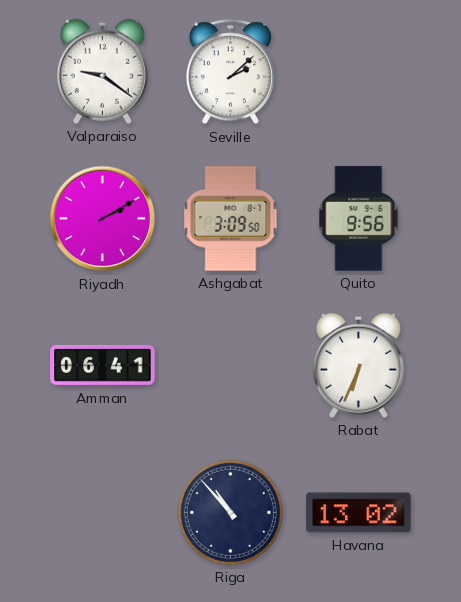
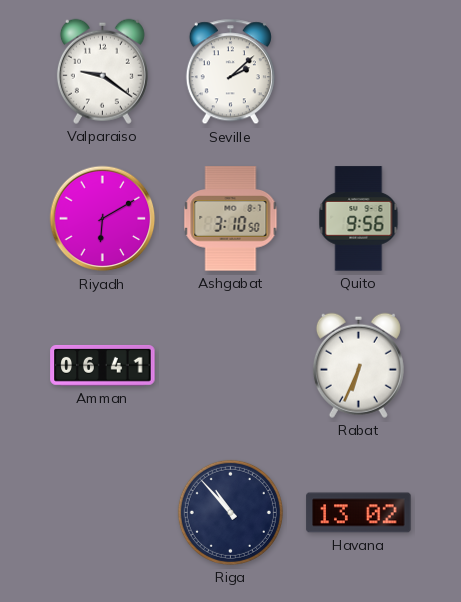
Riyadh: 2:10 -> 6:10 (103, 219)
Ashgabat: 3:09 -> 3:10 (231, 219)
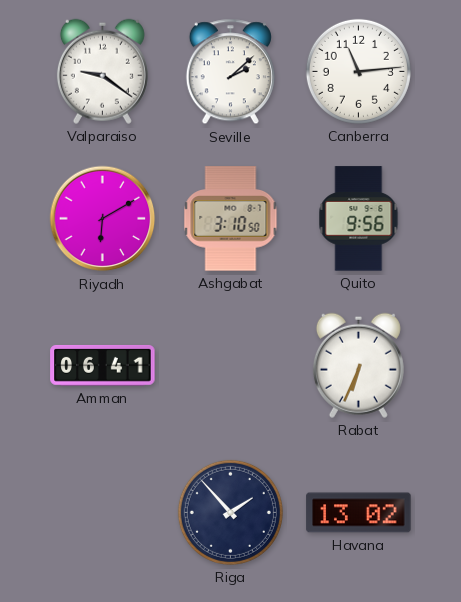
Canberra: none -> 11:14 (358, 71)
Riga: 10:53 -> 1:53 (230, 512)
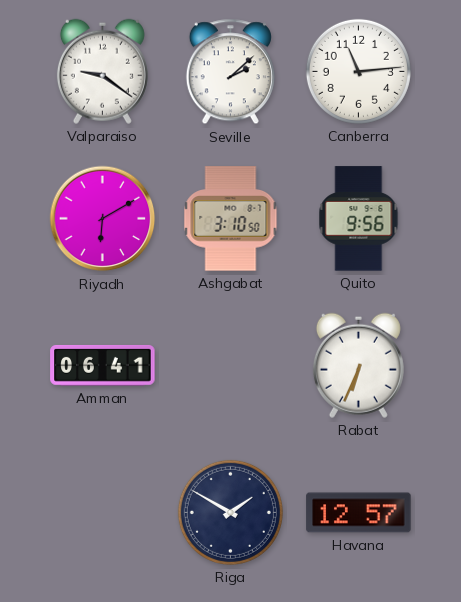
Riga: 1:53 -> 1:50 (230, 512)
Havana: 13:02 -> 12:57 (359, 513)
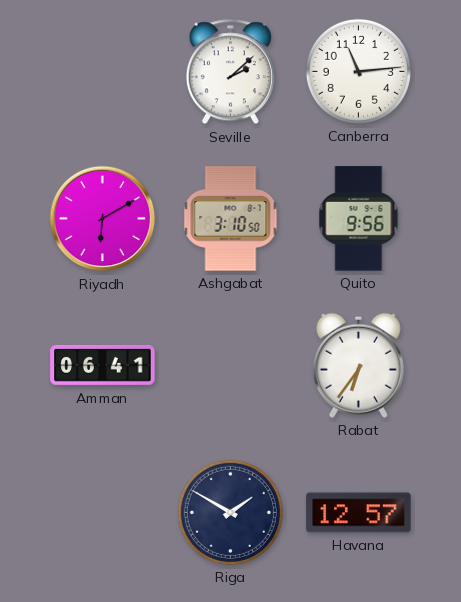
Valparaiso: 9:21 -> none (102, 71)
Rabat: 6:34 -> 6:36 (358, 365)
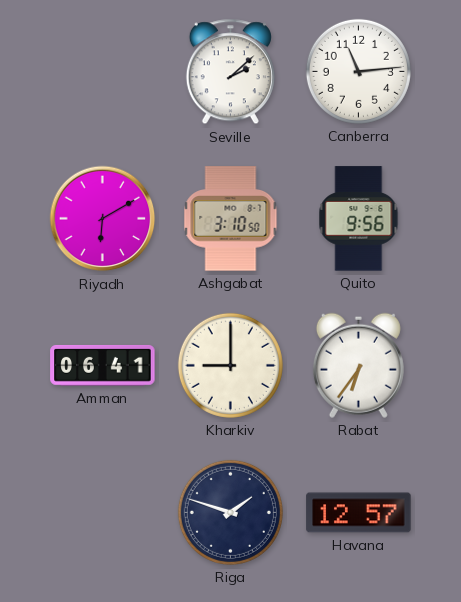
Kharkiv: none -> 9:00 (230, 365)
Riga: 1:50 -> 1:48 (230, 512)
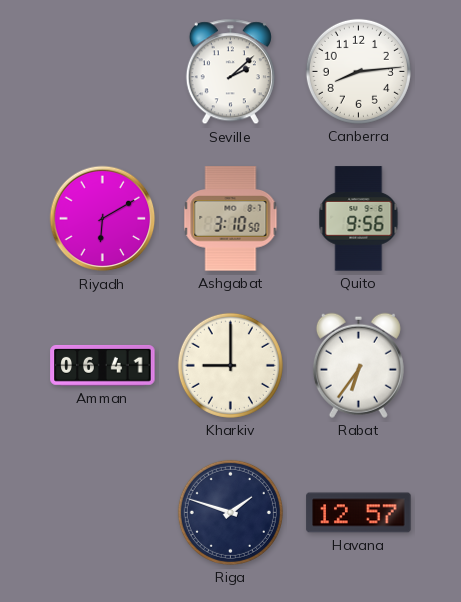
Canberra: 11:14 -> 8:14 (358, 71)
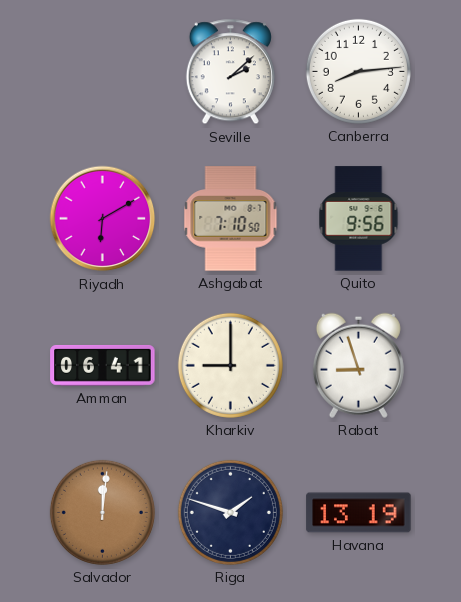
Ashgabat: 3:10 -> 7:10 (231, 219)
Rabat: 6:36 -> 8:57 (358, 365)
Salvador: none -> 12:01 (102, 512)
Havana: 12:57 -> 13:19 (359, 513)
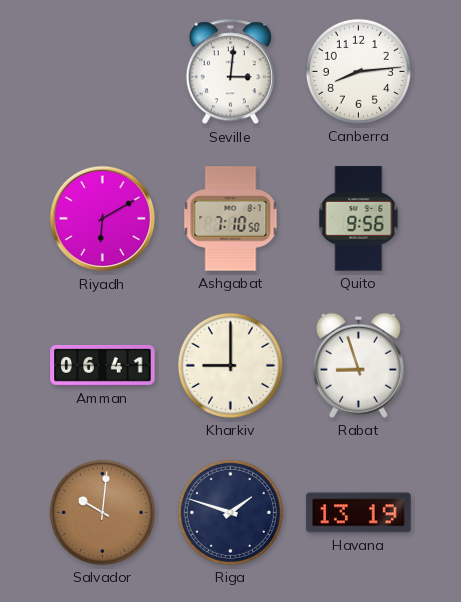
Seville: 2:08 -> 3:01 (230, 72)
Salvador: 12:01 -> 10:01 (102, 512)
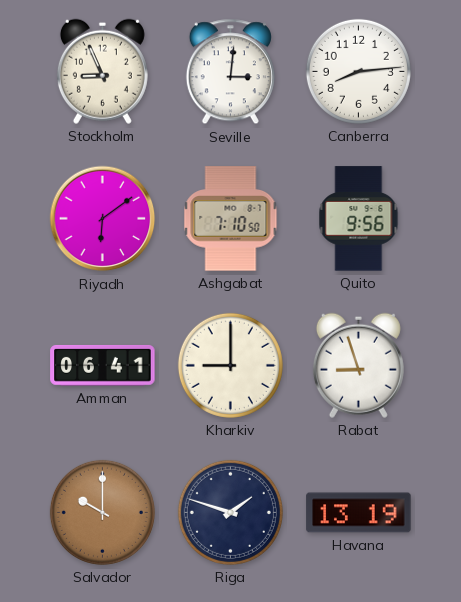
Stockholm: none -> 8:56 (102, 71)
Riyadh: 6:10 -> 6:09 (103, 219)
Salvador: 10:01 -> 10:00 (102, 512)
